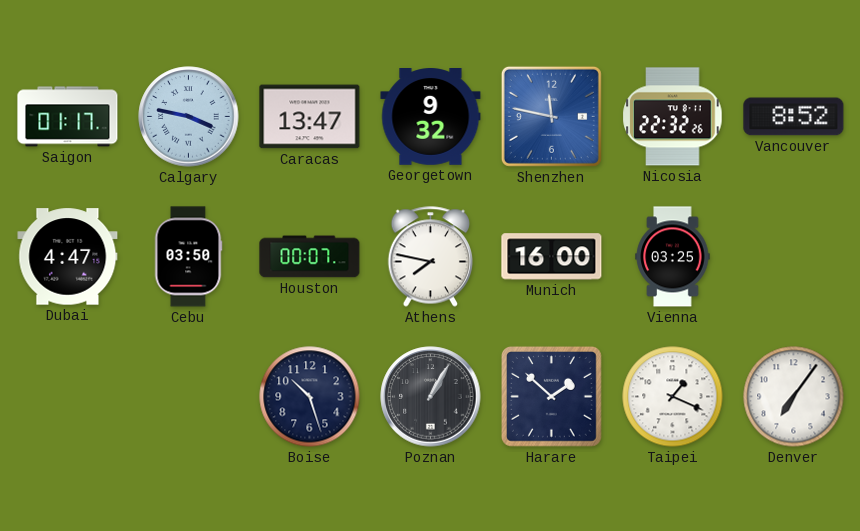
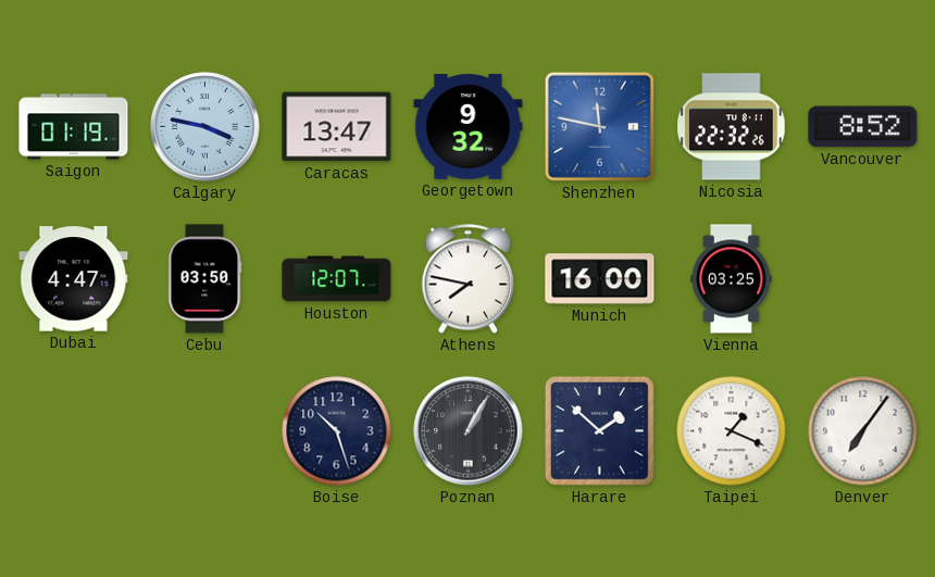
Saigon: 01:17 -> 01:19 (74, 127)
Houston: 00:07 -> 12:07 (337, 279)
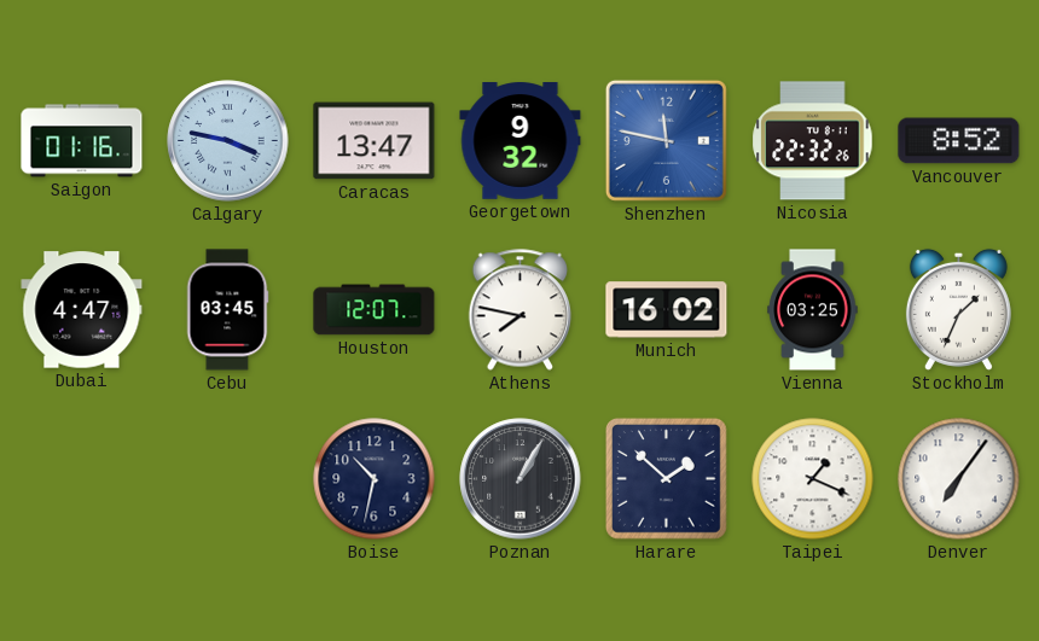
Saigon: 01:19 -> 01:16 (82, 141)
Cebu: 03:50 -> 03:45 (227, 310)
Munich: 16:00 -> 16:02 (667, 310)
Stockholm: none -> 1:34 (958, 309)
Boise: 10:27 -> 10:32 (375, 479)
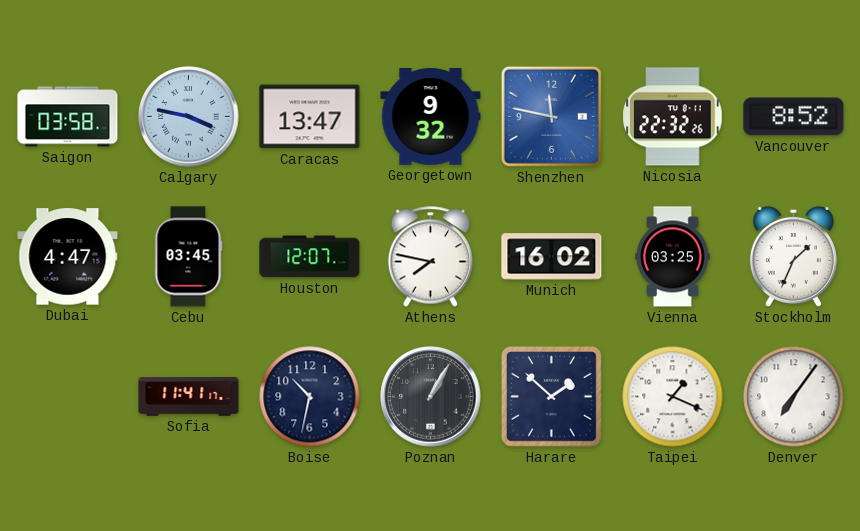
Saigon: 01:16 -> 03:58 (68, 117)
Sofia: none -> 11:41 (189, 397)
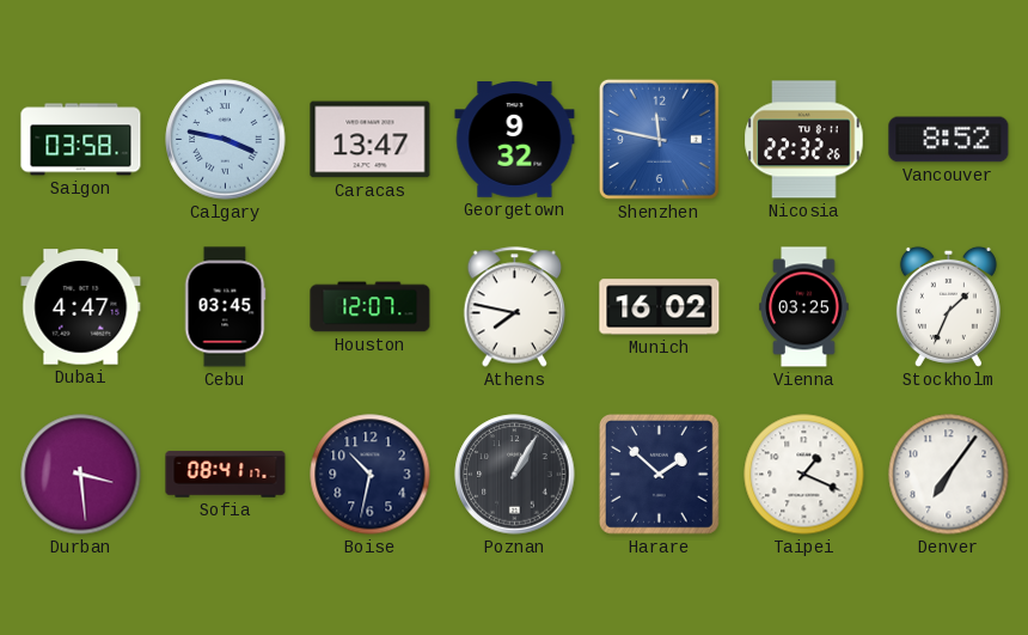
Durban: none -> 3:29 (81, 475)
Sofia: 11:41 -> 08:41 (226, 475)
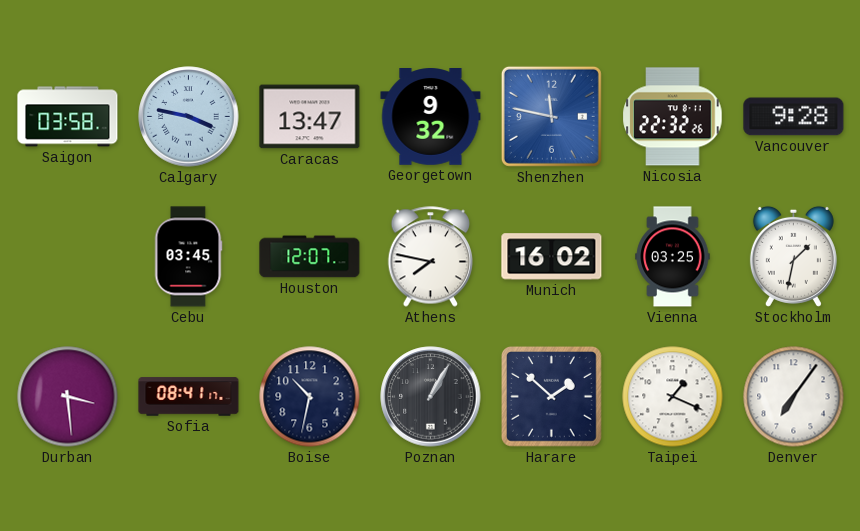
Vancouver: 8:52 -> 9:28 (794, 117)
Dubai: 4:47 -> none (81, 307)
Stockholm: 1:34 -> 1:32 (793, 256)
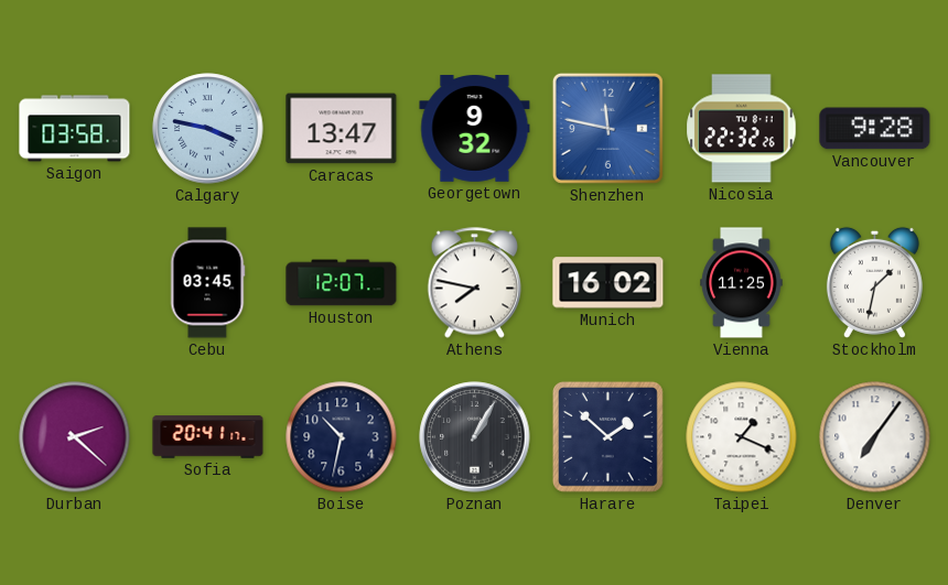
Vienna: 03:25 -> 11:25 (742, 283)
Durban: 3:29 -> 2:22 (75, 437)
Sofia: 08:41 -> 20:41 (208, 437)
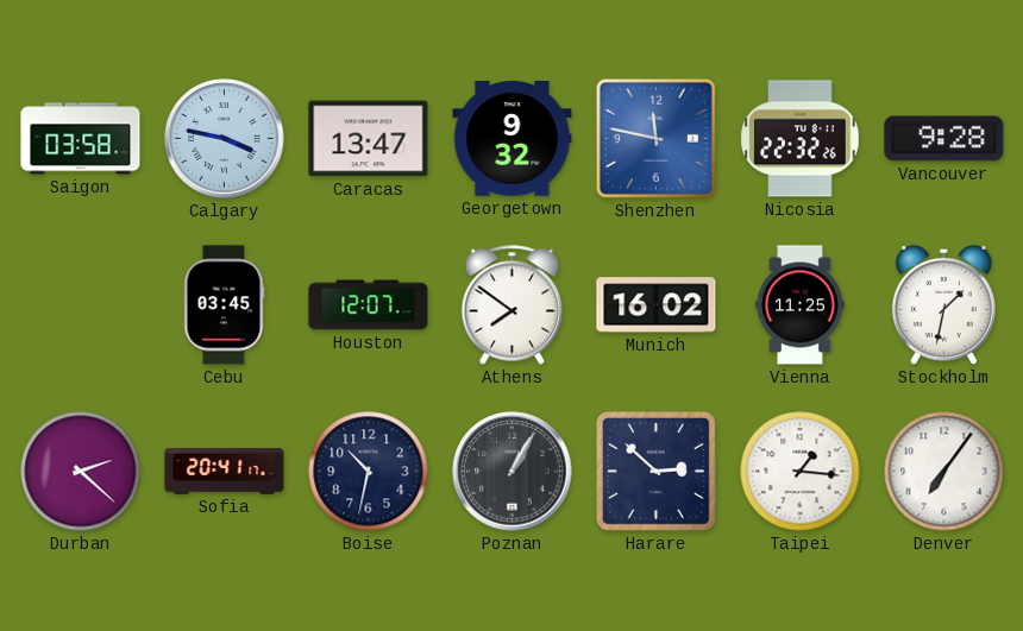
Athens: 7:47 -> 7:51 (513, 305)
Harare: 1:52 -> 2:52 (657, 472)
Taipei: 1:19 -> 1:16 (801, 472)
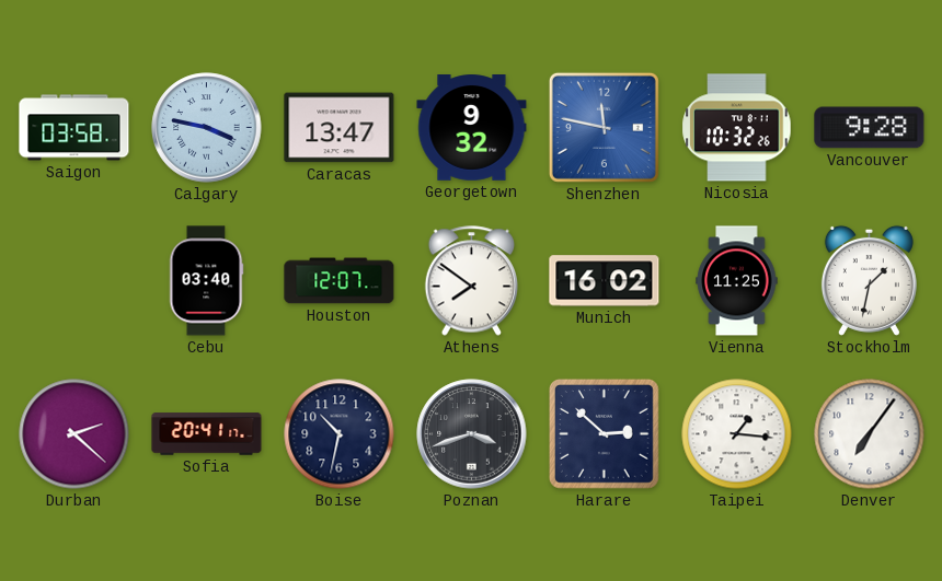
Nicosia: 22:32 -> 10:32 (737, 128)
Cebu: 03:45 -> 03:40 (206, 281)
Poznan: 1:05 -> 3:42 (472, 434)
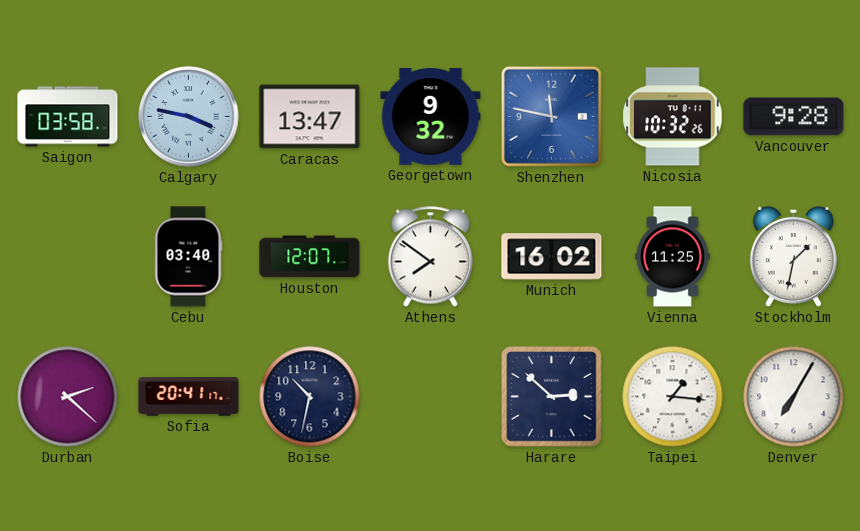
Poznan: 3:42 -> none (472, 434)
Denver: 7:06 -> 7:05 (794, 397)
